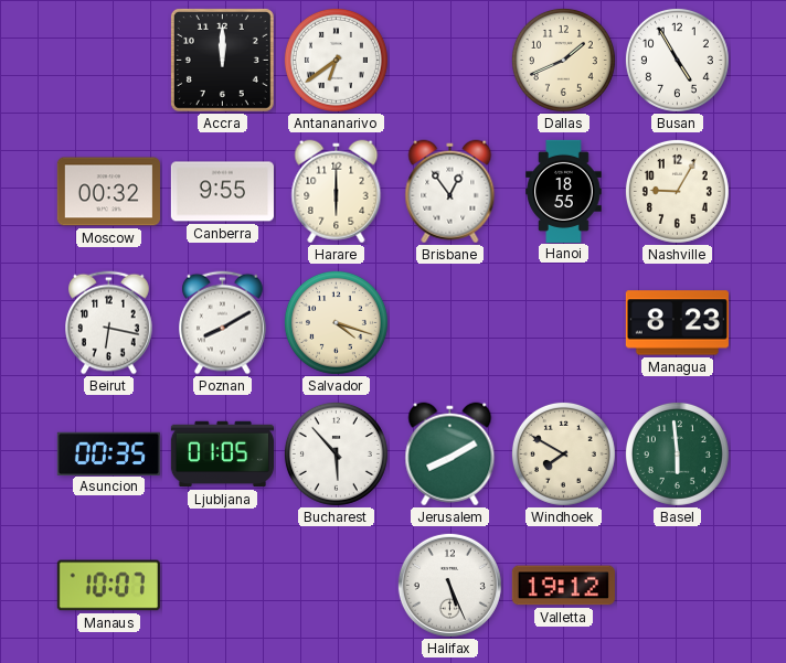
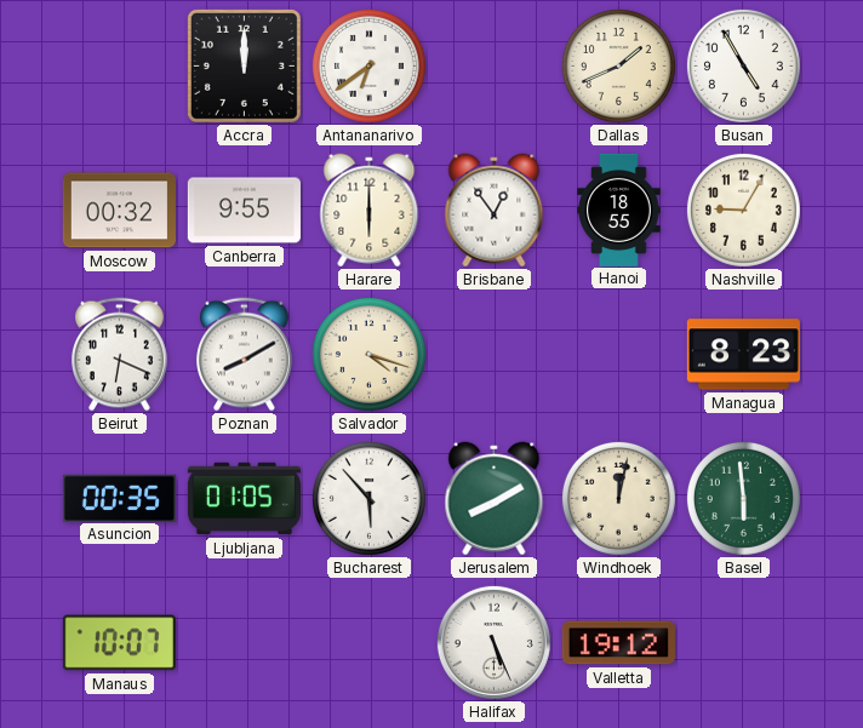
Beirut: 6:17 -> 6:19 (120, 355)
Windhoek: 7:50 -> 12:02 (618, 498)
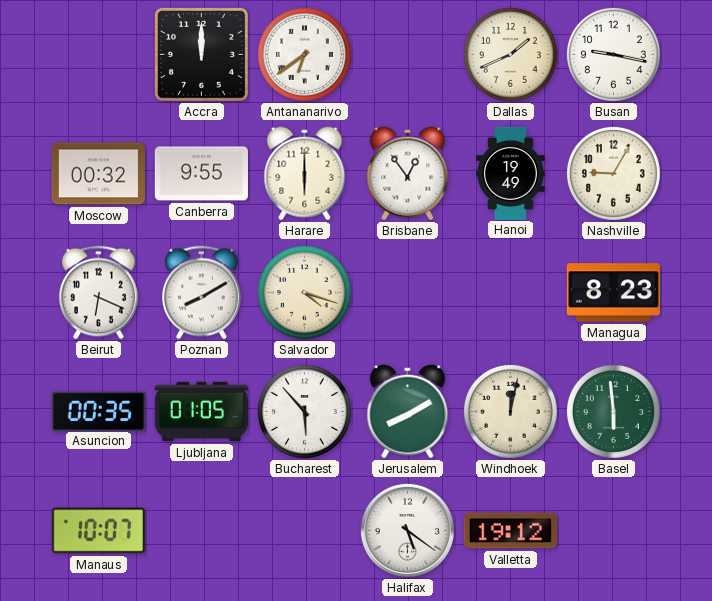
Busan: 4:55 -> 9:17 (613, 54)
Hanoi: 18:55 -> 19:49 (511, 173)
Halifax: 5:26 -> 5:21 (407, 530)
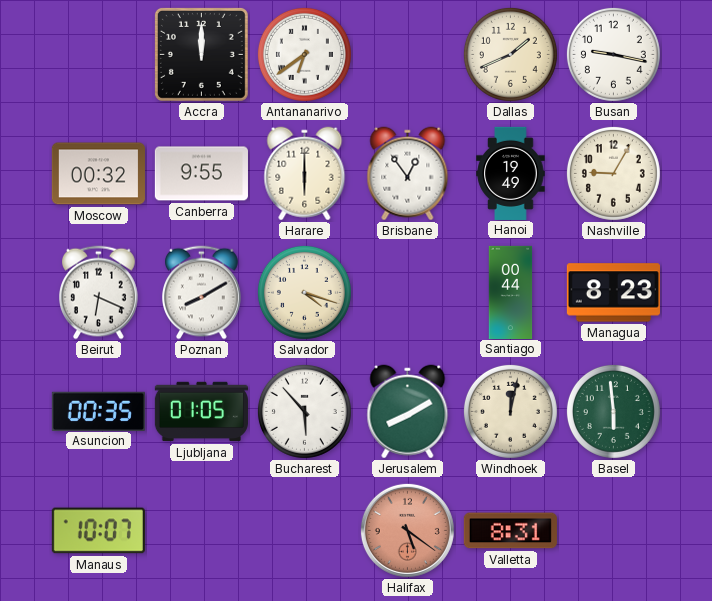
Santiago: none -> 00:44 (511, 292)
Halifax dial: white -> salmon (407, 530)
Valletta: 19:12 -> 8:31 (510, 531)
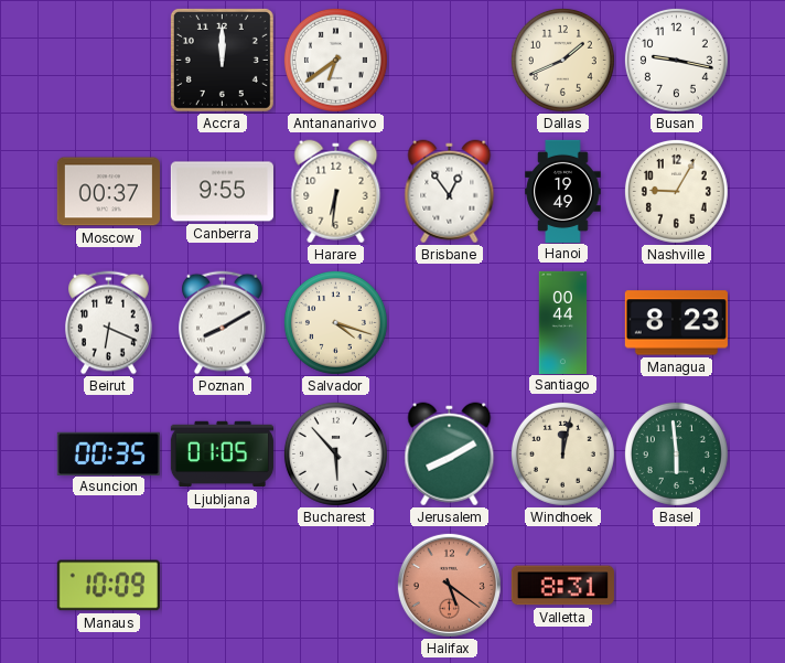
Moscow: 00:32 -> 00:37 (108, 192)
Harare: 6:00 -> 6:31 (336, 192)
Manaus: 10:07 -> 10:09 (108, 586)
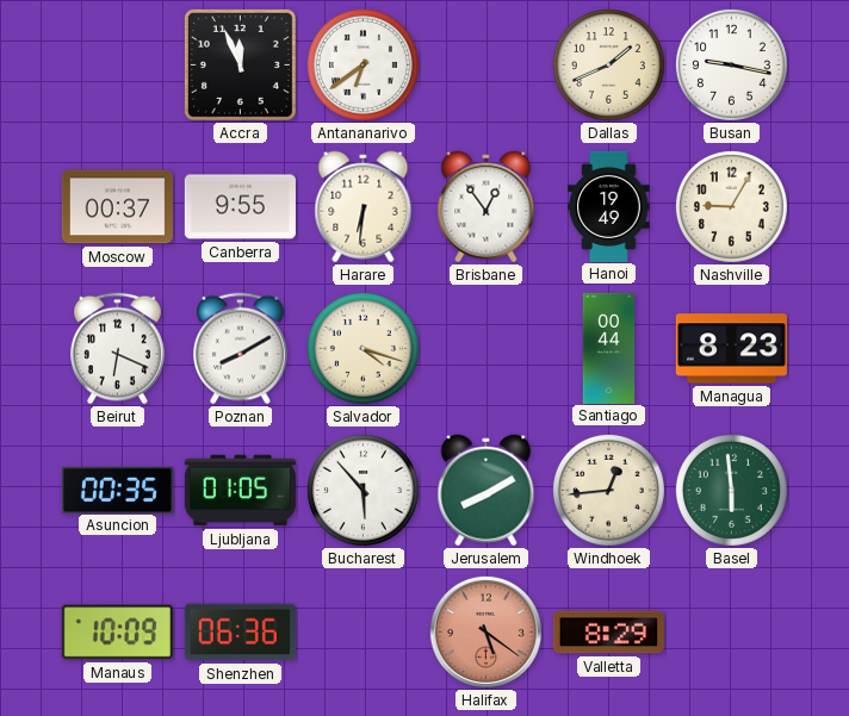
Accra: 12:00 -> 11:56 (240, 64)
Windhoek: 12:02 -> 12:44 (608, 490)
Shenzhen: none -> 06:36 (240, 633)
Valletta: 8:31 -> 8:29 (608, 633)
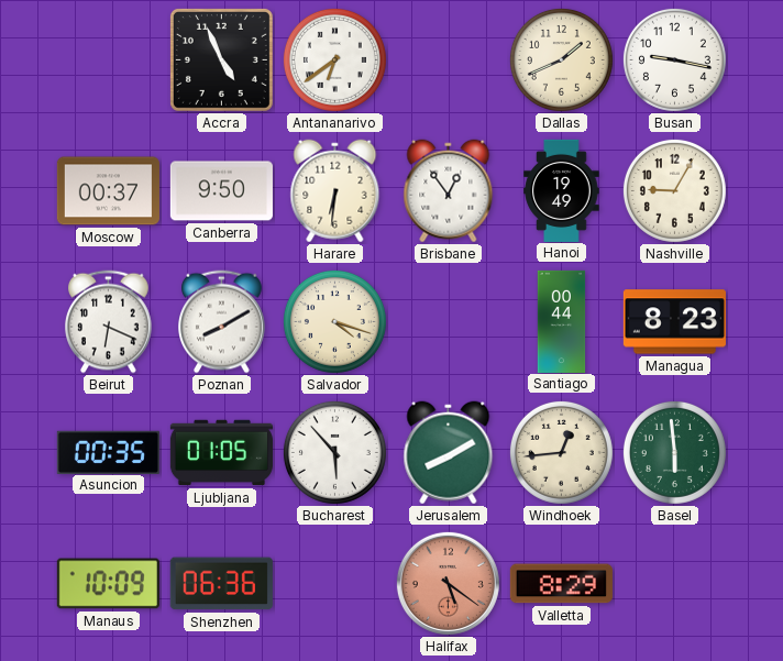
Accra: 11:56 -> 4:56 (221, 59)
Canberra: 9:55 -> 9:50 (221, 191)
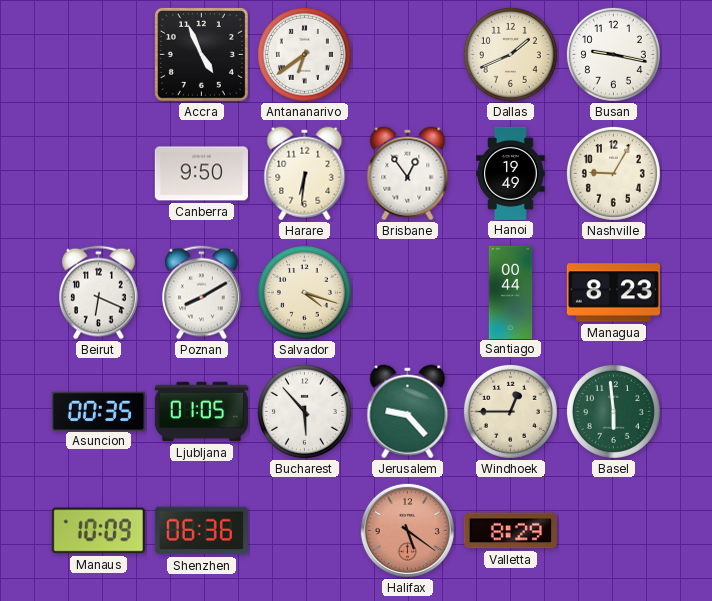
Moscow: 00:37 -> none (108, 191)
Jerusalem: 8:10 -> 9:23 (408, 412)
Windhoek: 12:44 -> 12:45 (510, 411)
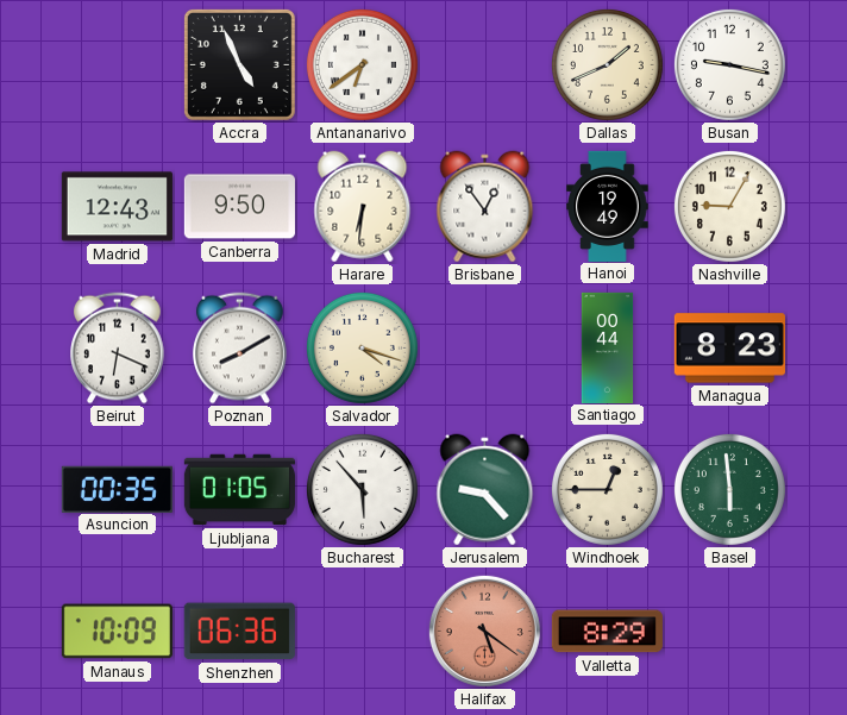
Madrid: none -> 12:43 (117, 207)
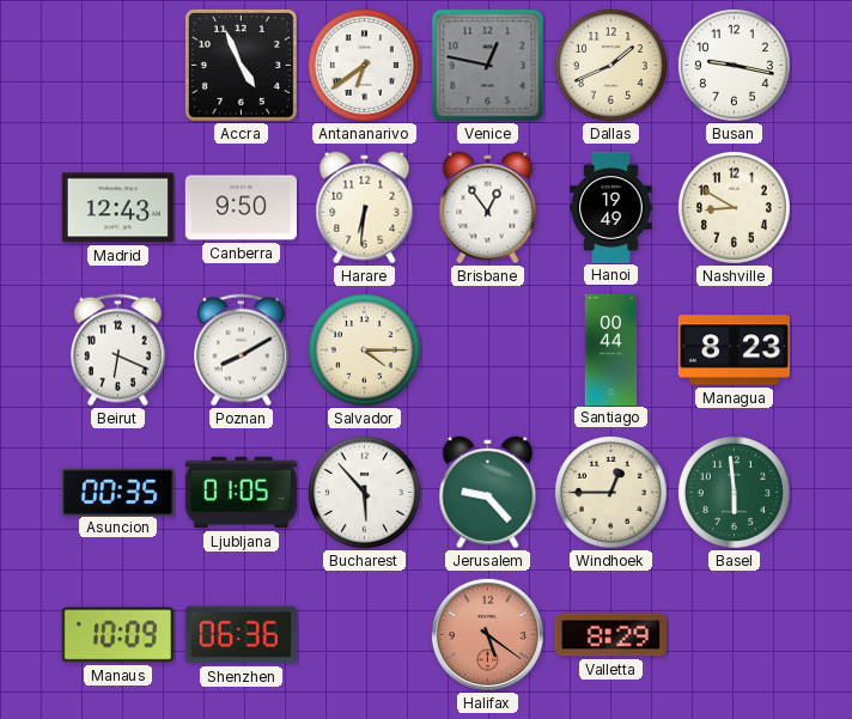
Venice: none -> 12:47 (488, 66)
Nashville: 9:05 -> 8:50 (734, 207)
Salvador: 4:18 -> 4:15 (364, 349)
